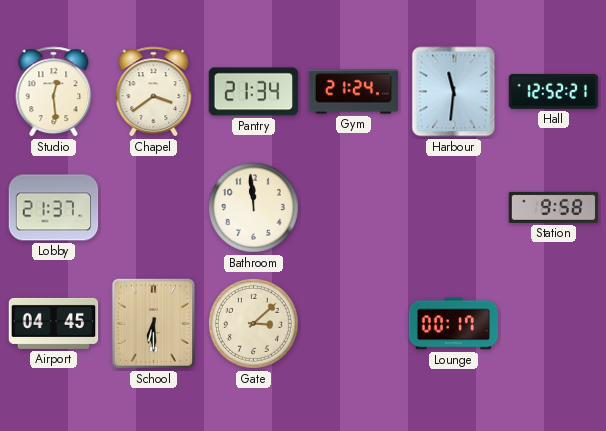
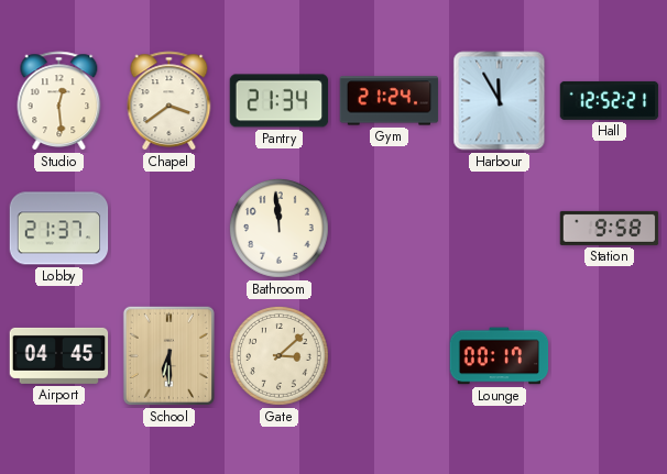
Harbour: 11:31 -> 11:55 (500, 101)
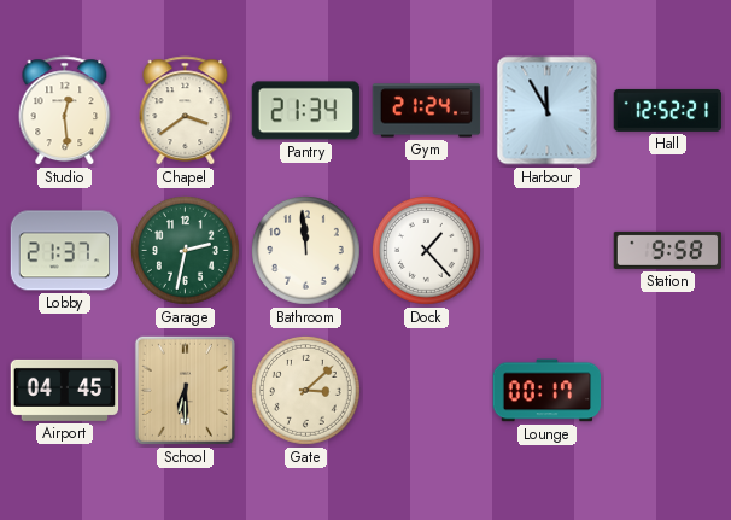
Garage: none -> 2:32 (185, 250)
Dock: none -> 1:23 (426, 250)
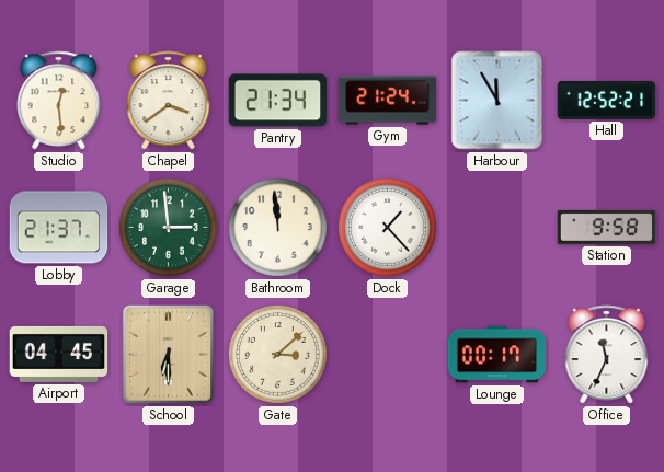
Garage: 2:32 -> 2:59 (168, 227)
Office: none -> 11:34 (607, 355)
